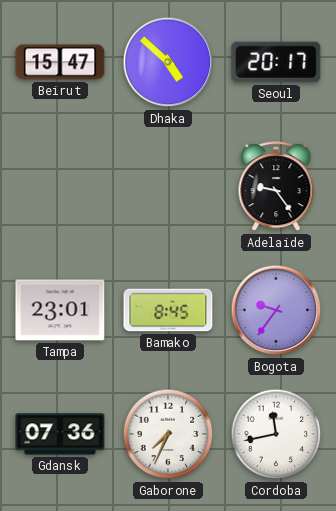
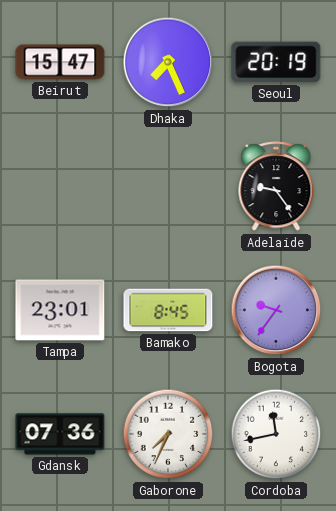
Dhaka: 4:52 -> 7:26 (168, 62)
Seoul: 20:17 -> 20:19 (276, 62)
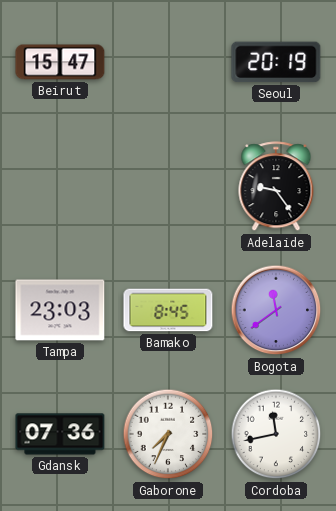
Dhaka: 7:26 -> none (168, 62)
Tampa: 23:01 -> 23:03 (60, 310)
Bogota: 9:36 -> 11:39 (276, 310)
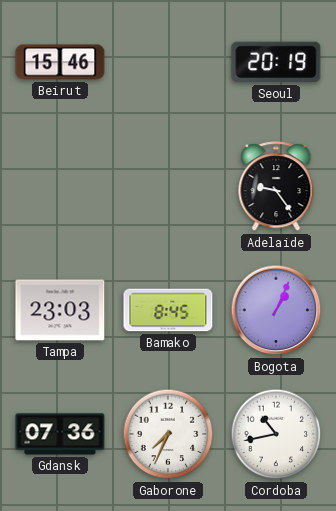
Beirut: 15:47 -> 15:46 (60, 62)
Bogota: 11:39 -> 1:04 (276, 310)
Cordoba: 11:43 -> 10:43 (276, 434)
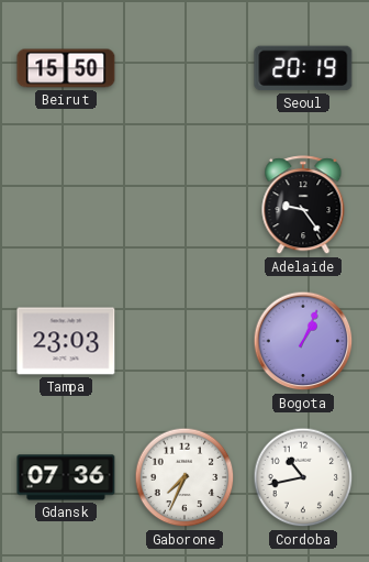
Beirut: 15:46 -> 15:50 (66, 68)
Bamako: 8:45 -> none (168, 310)
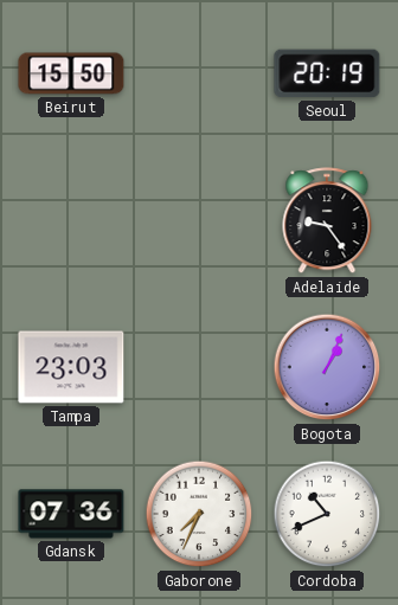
Cordoba: 10:43 -> 10:41 (327, 514)
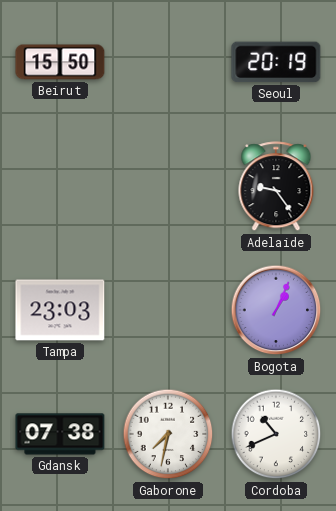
Gdansk: 07:36 -> 07:38 (60, 434)
Gaborone: 7:34 -> 7:32 (168, 434)
